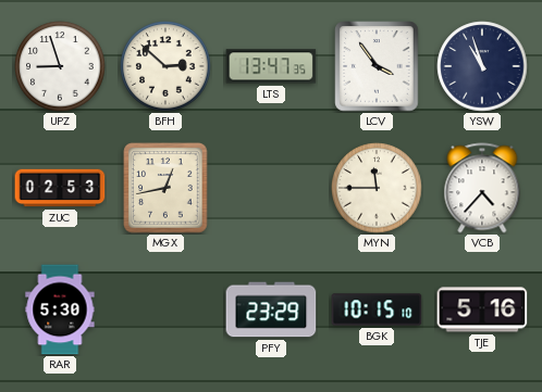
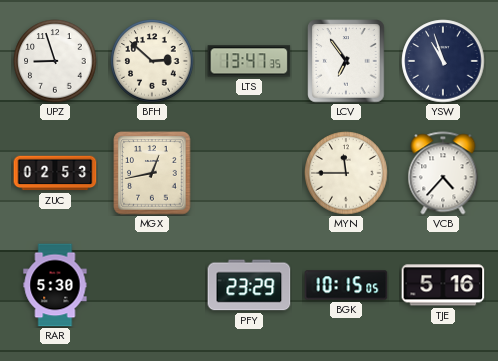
LCV: 3:54 -> 6:54 (346, 61)
BGK: 10:15:10 -> 10:15:05 (346, 285)
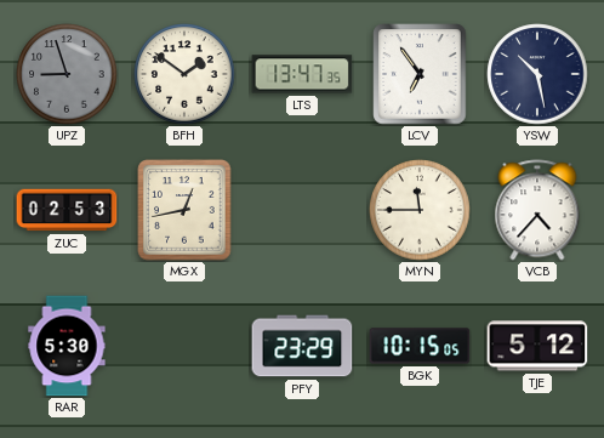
UPZ dial: white -> grey (67, 74)
BFH: 2:52 -> 1:51 (184, 74)
YSW: 10:57 -> 10:28 (537, 74)
TJE: 5:16 -> 5:12 (537, 346)
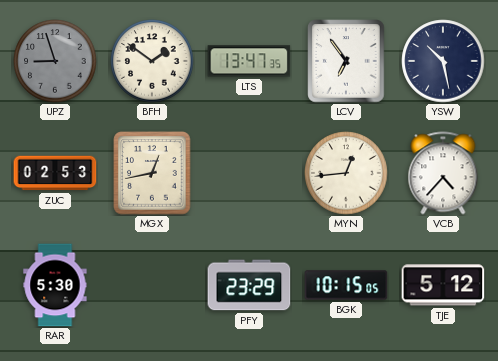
MYN: 11:45 -> 12:44 (346, 173)
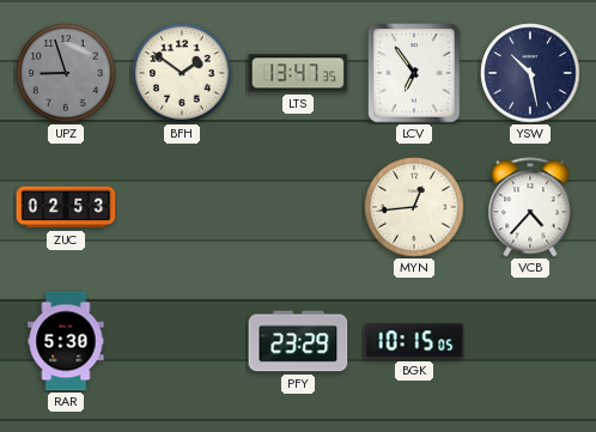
MGX: 12:43 -> none (152, 173)
TJE: 5:12 -> none (443, 285)
